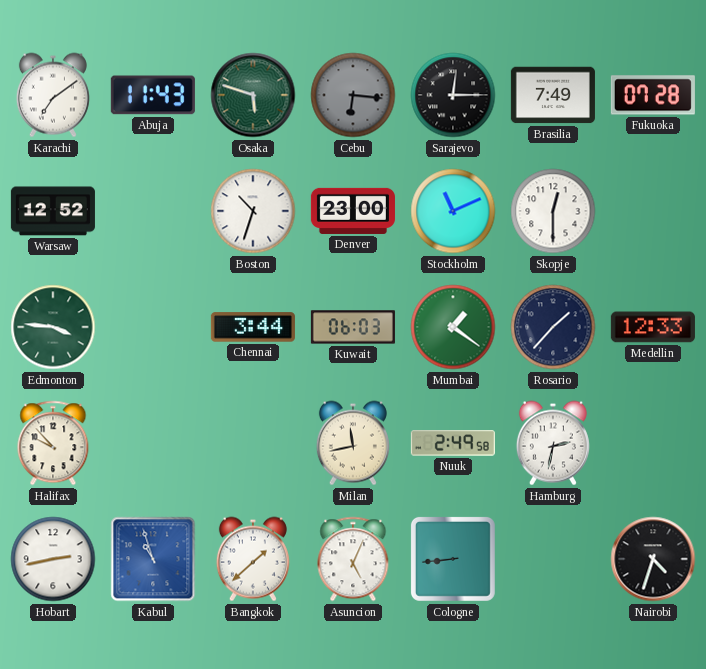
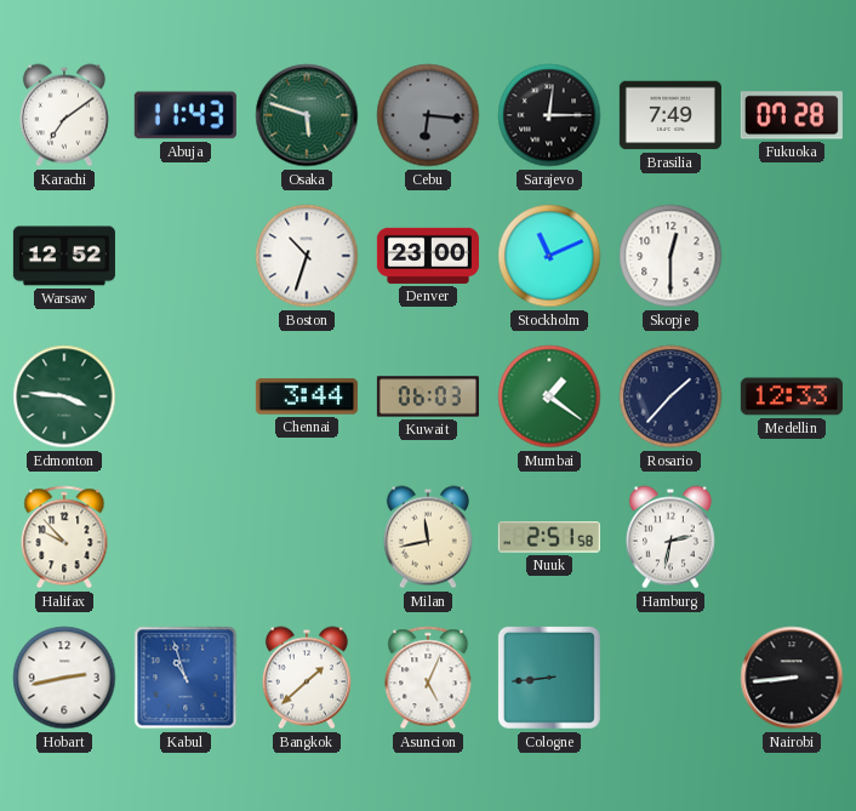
Nuuk: 2:49 -> 2:51 (549, 537)
Nairobi: 4:33 -> 8:44 (792, 678)
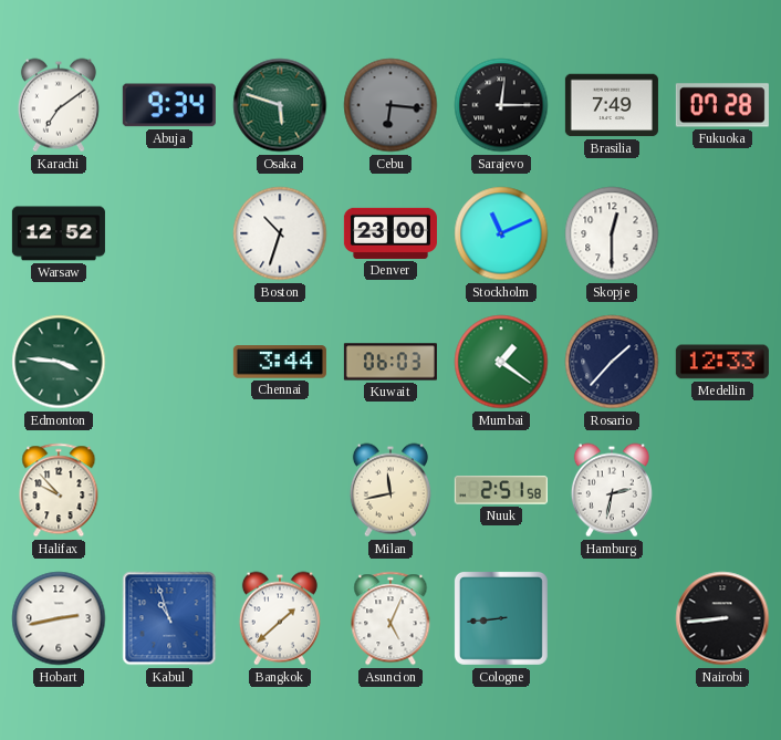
Abuja: 11:43 -> 9:34 (169, 105)
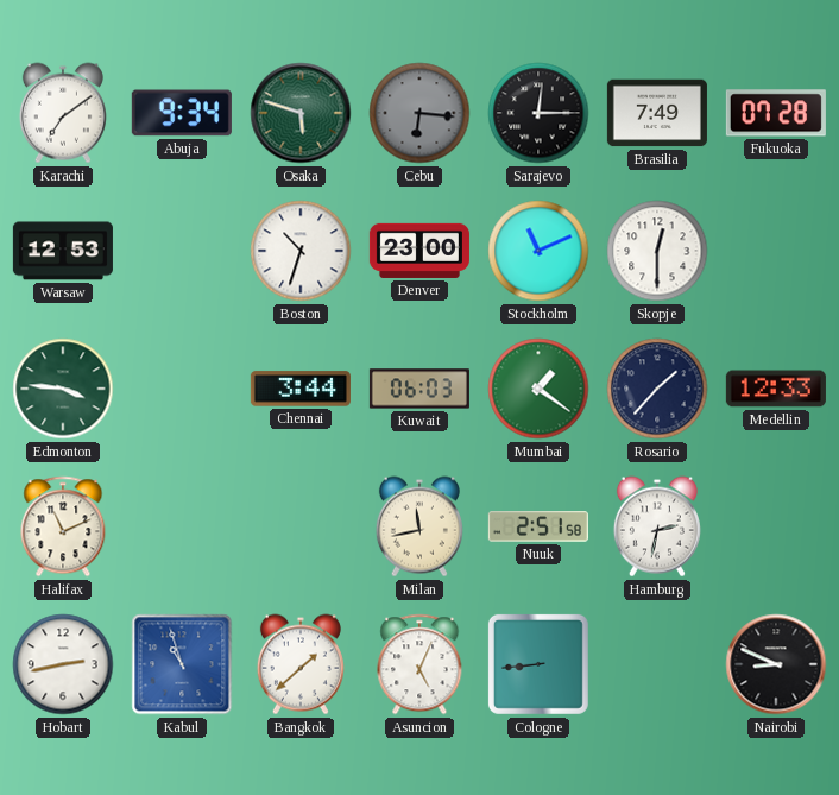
Warsaw: 12:52 -> 12:53 (63, 251)
Halifax: 9:53 -> 11:11 (63, 526)
Nairobi: 8:44 -> 8:49 (776, 664)
